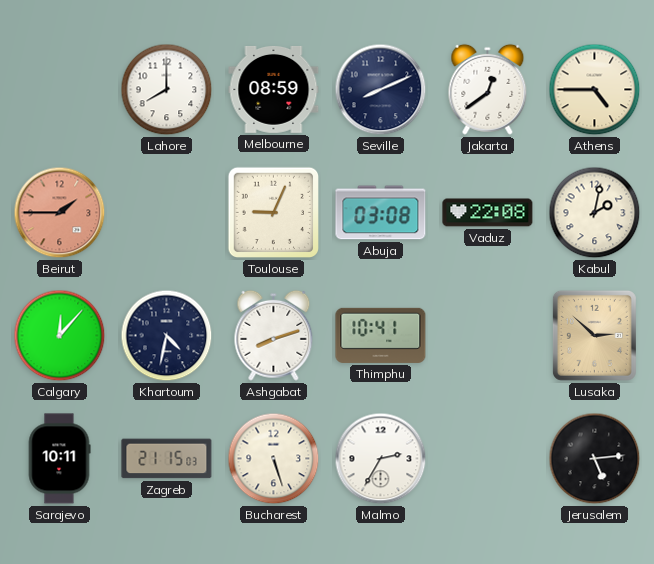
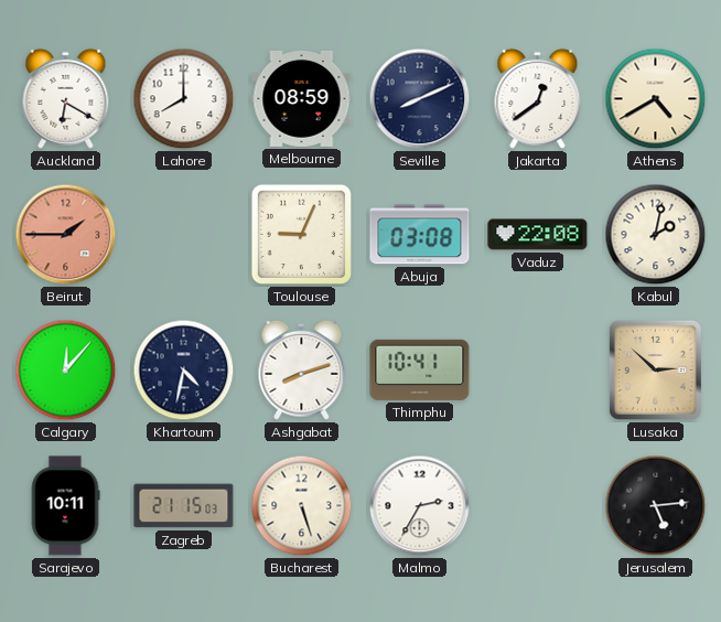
Auckland: none -> 6:20 (66, 98)
Athens: 4:45 -> 4:40 (656, 99)
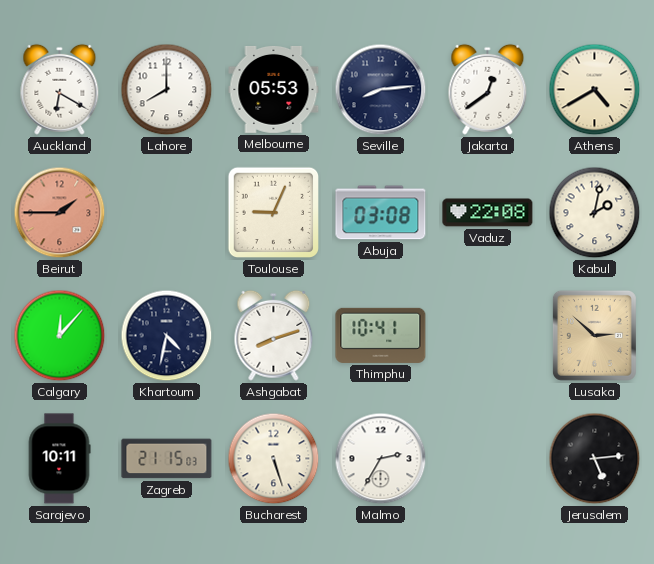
Melbourne: 08:59 -> 05:53 (274, 89)
Seville: 8:11 -> 8:14 (381, 90)
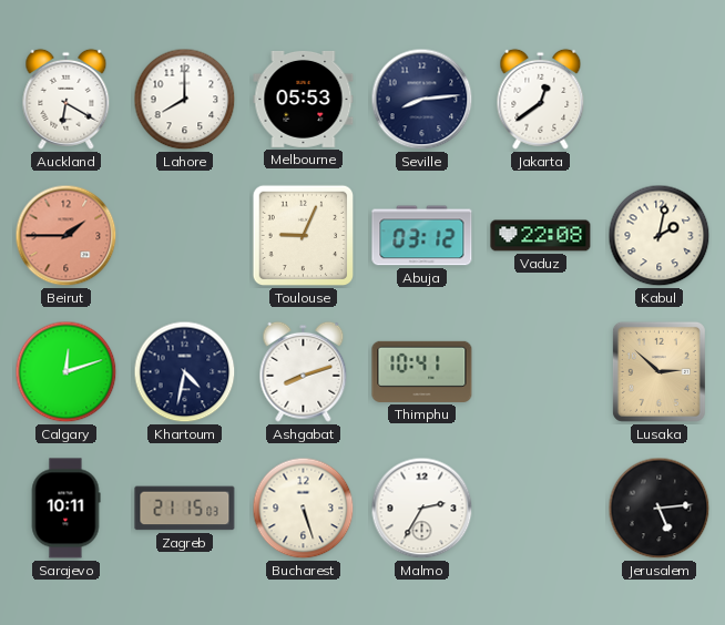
Athens: 4:40 -> none (595, 90)
Abuja: 03:08 -> 03:12 (422, 236)
Calgary: 12:07 -> 12:12 (67, 372)
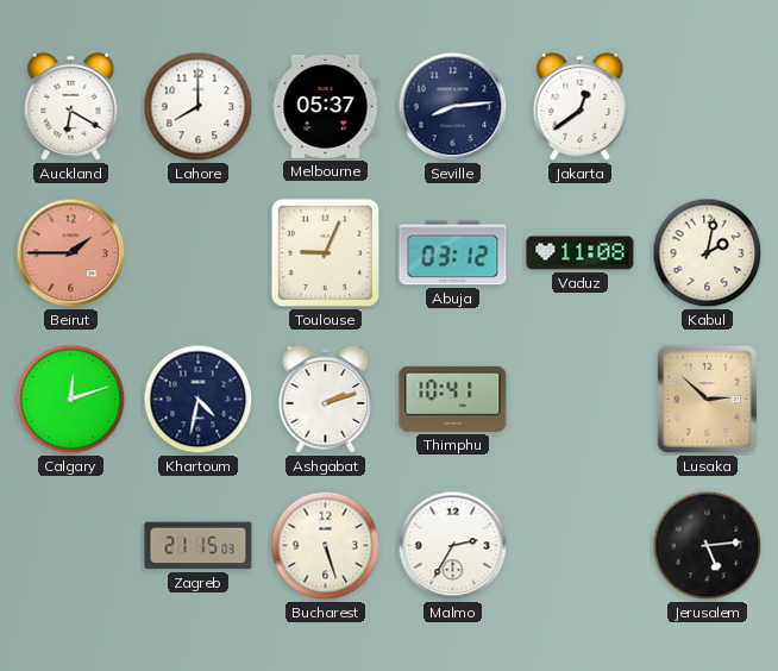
Melbourne: 05:53 -> 05:37 (326, 106)
Vaduz: 22:08 -> 11:08 (581, 253)
Ashgabat: 8:12 -> 2:12 (326, 399)
Sarajevo: 10:11 -> none (65, 509)
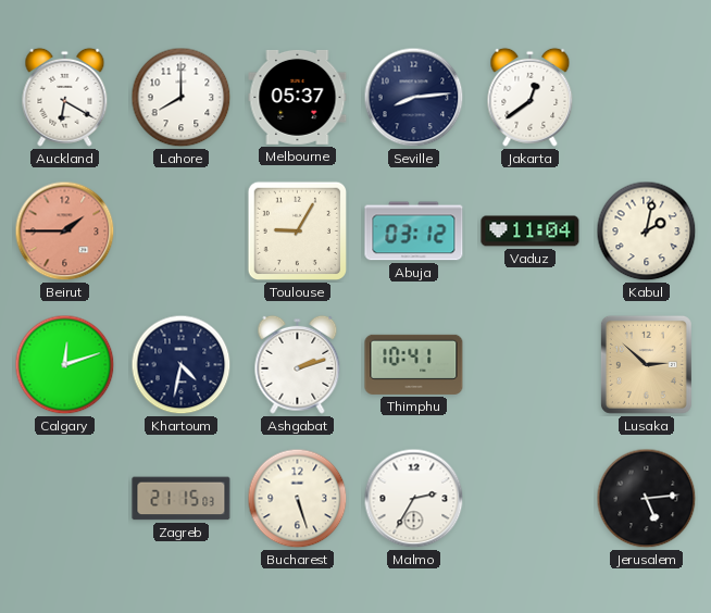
Toulouse: 9:04 -> 9:05 (298, 232)
Vaduz: 11:08 -> 11:04 (531, 232)
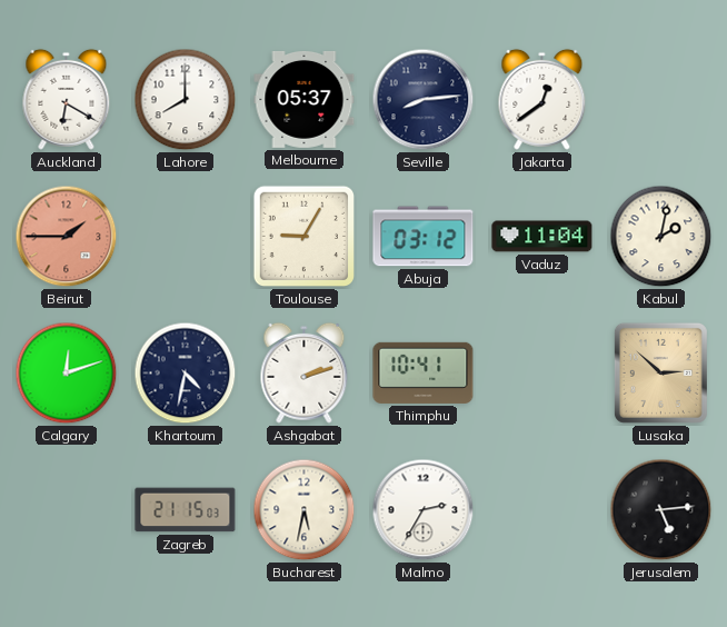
Bucharest: 5:27 -> 5:32 (305, 510)
